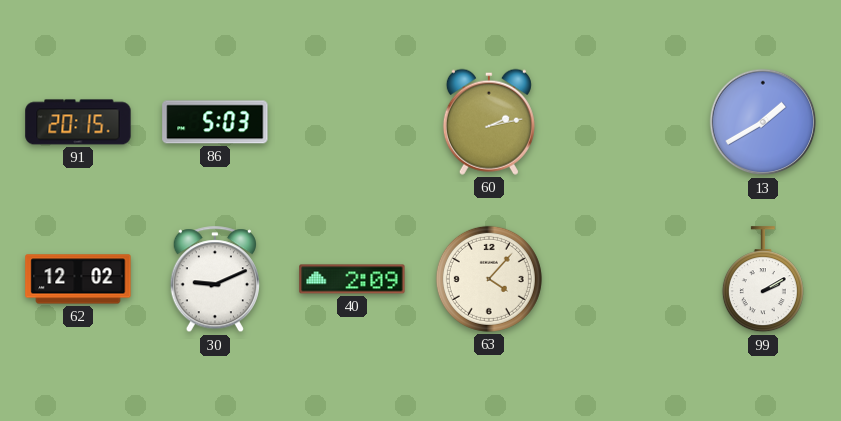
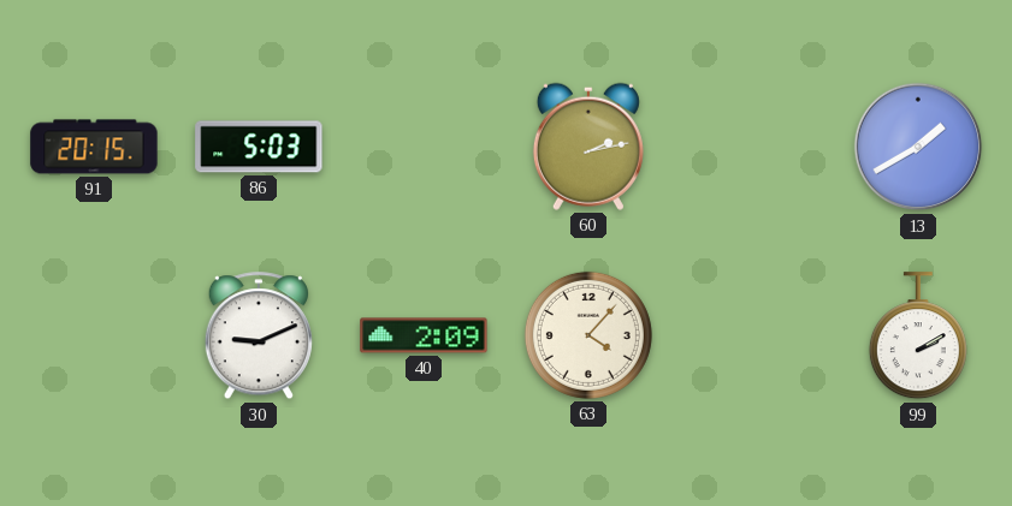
62: 12:02 -> none (78, 279)
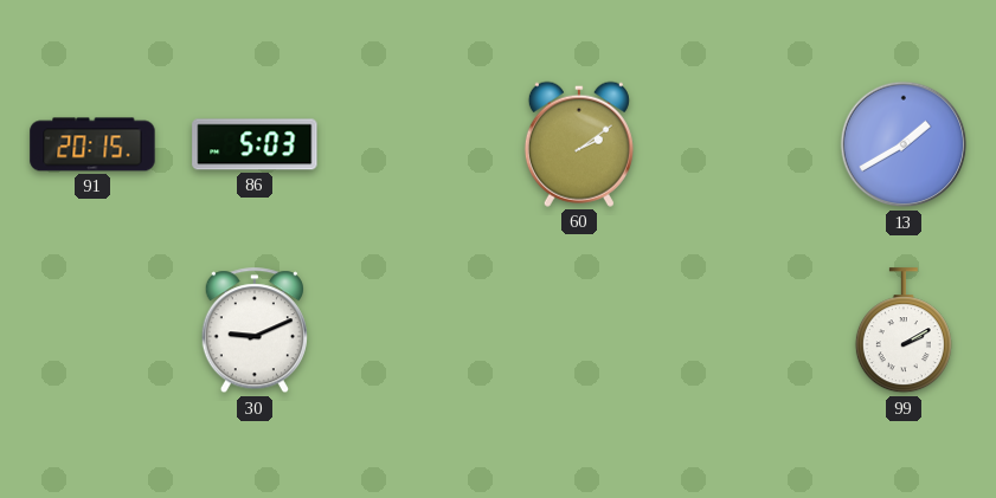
60: 2:13 -> 2:09 (579, 144)
40: 2:09 -> none (424, 335)
63: 4:07 -> none (588, 335)
